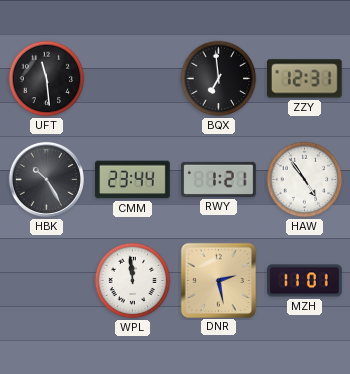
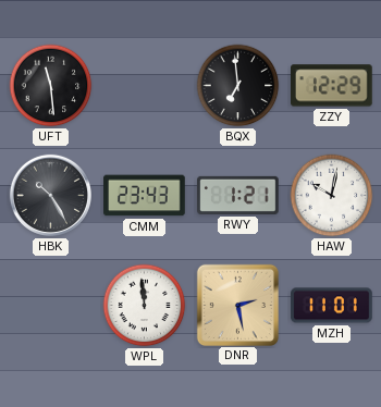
ZZY: 12:31 -> 12:29 (332, 86)
CMM: 23:44 -> 23:43 (145, 196)
HAW: 4:54 -> 10:02 (332, 196)
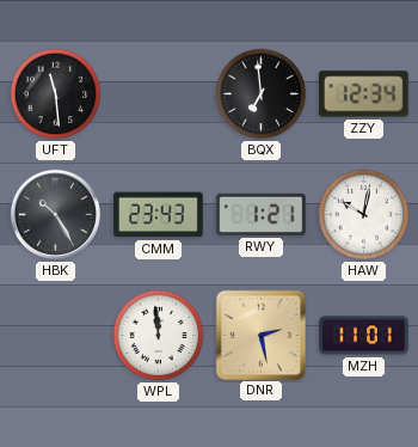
ZZY: 12:29 -> 12:34 (364, 94)
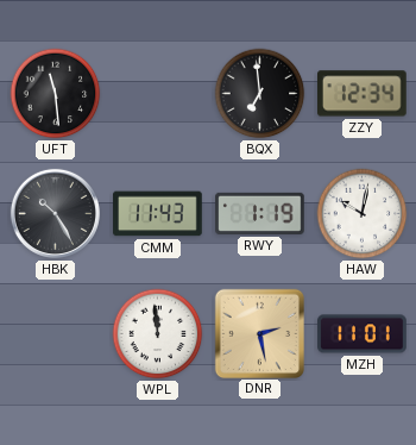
CMM: 23:43 -> 11:43 (158, 214)
RWY: 1:21 -> 1:19 (260, 213)
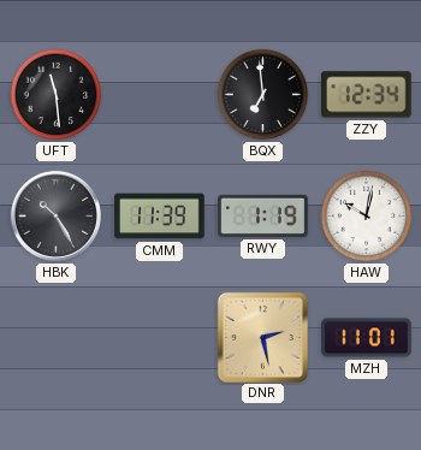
CMM: 11:43 -> 11:39 (160, 217)
WPL: 11:59 -> none (158, 334)
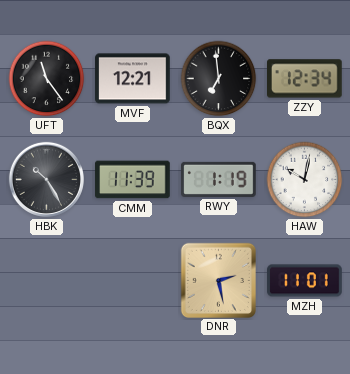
UFT: 11:29 -> 11:24 (47, 79)
MVF: none -> 12:21 (133, 79)
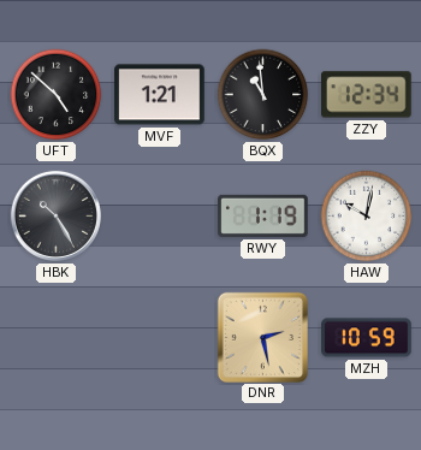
UFT: 11:24 -> 4:52 (57, 95)
MVF: 12:21 -> 1:21 (160, 95)
BQX: 6:59 -> 10:59 (263, 95)
CMM: 11:39 -> none (133, 180)
MZH: 11:01 -> 10:59 (367, 338)
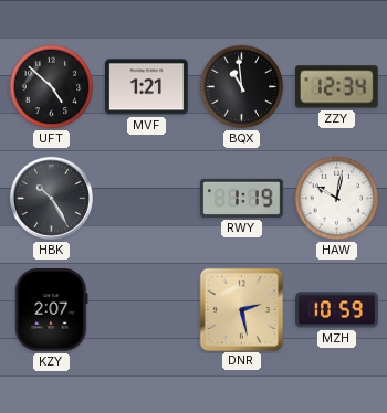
KZY: none -> 2:07 (52, 310)
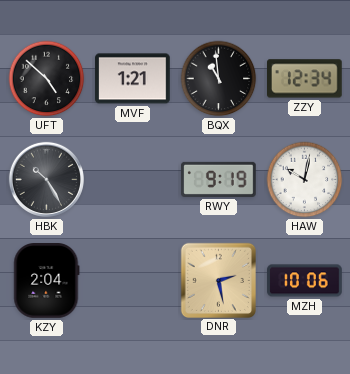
RWY: 1:19 -> 9:19 (219, 179)
KZY: 2:07 -> 2:04 (47, 281)
MZH: 10:59 -> 10:06 (305, 281)
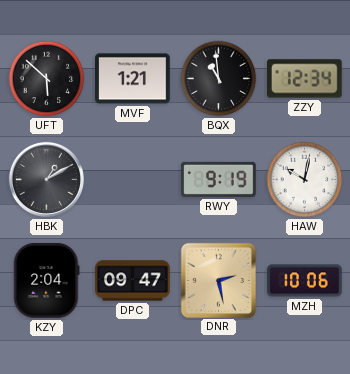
UFT: 4:52 -> 5:52 (47, 79)
HBK: 10:25 -> 1:10 (46, 179)
DPC: none -> 09:47 (133, 281)
